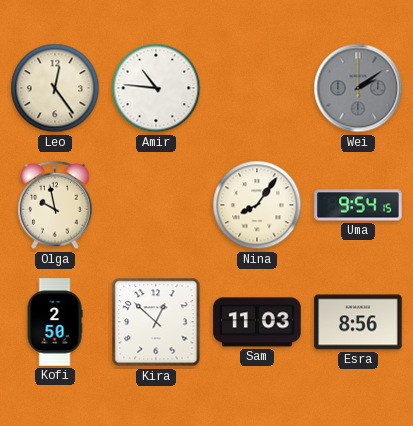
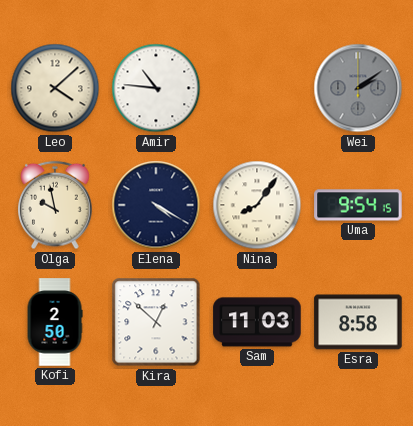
Leo: 12:24 -> 4:08 (55, 88)
Elena: none -> 4:20 (156, 205)
Esra: 8:56 -> 8:58 (358, 322)
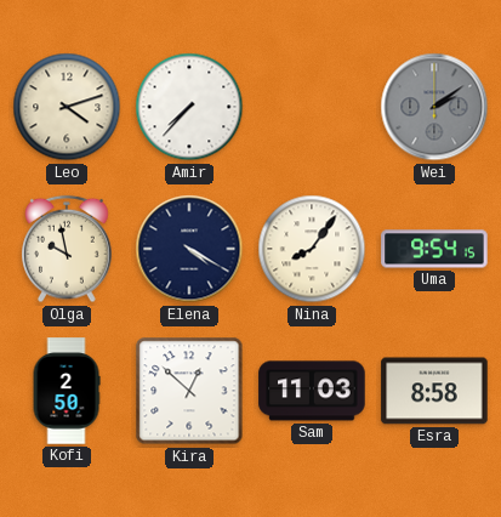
Leo: 4:08 -> 4:12 (67, 107)
Amir: 10:46 -> 7:37 (189, 107)
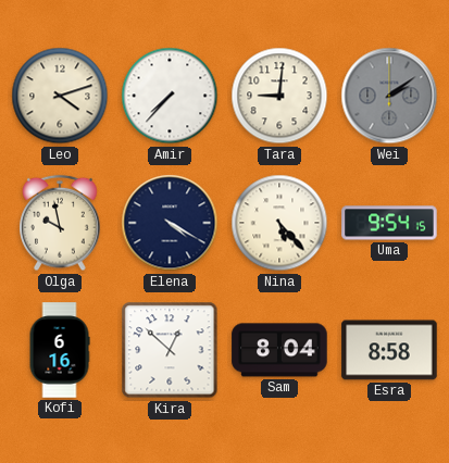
Tara: none -> 9:01 (279, 96)
Nina: 8:06 -> 5:23 (279, 223)
Kofi: 2:50 -> 6:16 (60, 350)
Sam: 11:03 -> 8:04 (279, 350)
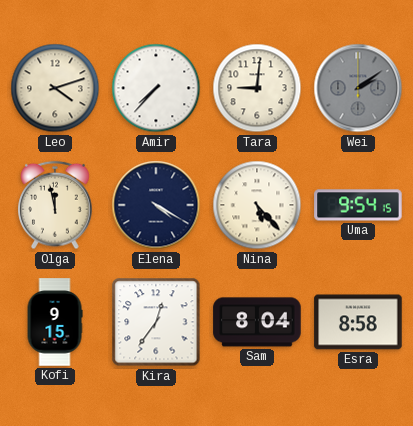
Olga: 9:58 -> 11:58 (55, 205)
Kofi: 6:16 -> 9:15 (55, 322)
Kira: 12:52 -> 12:36 (156, 322)
